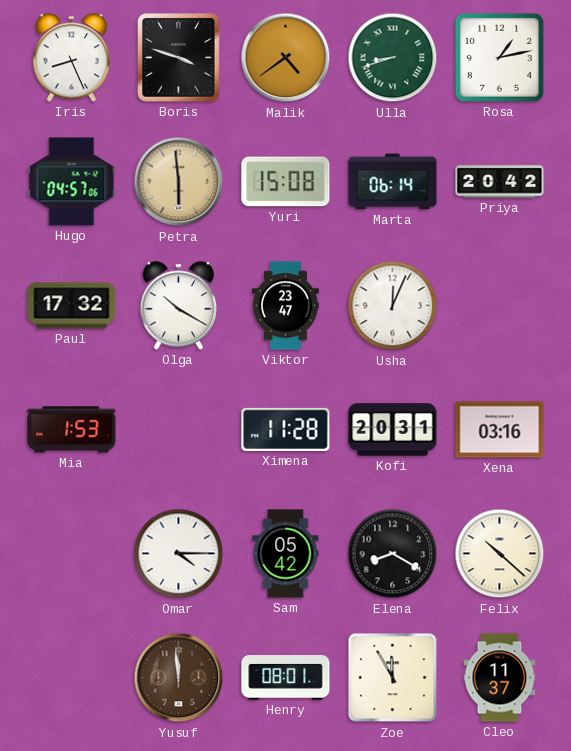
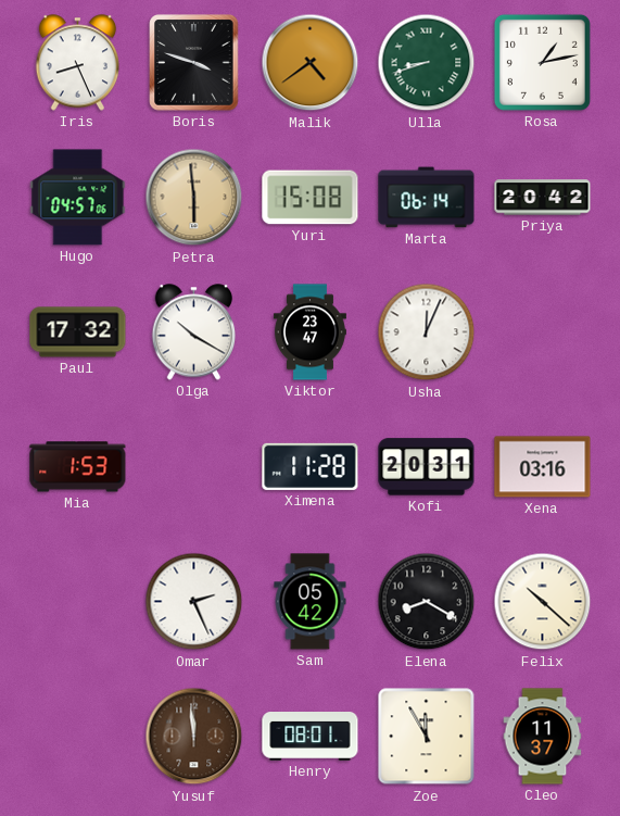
Omar: 4:15 -> 2:26 (194, 602)
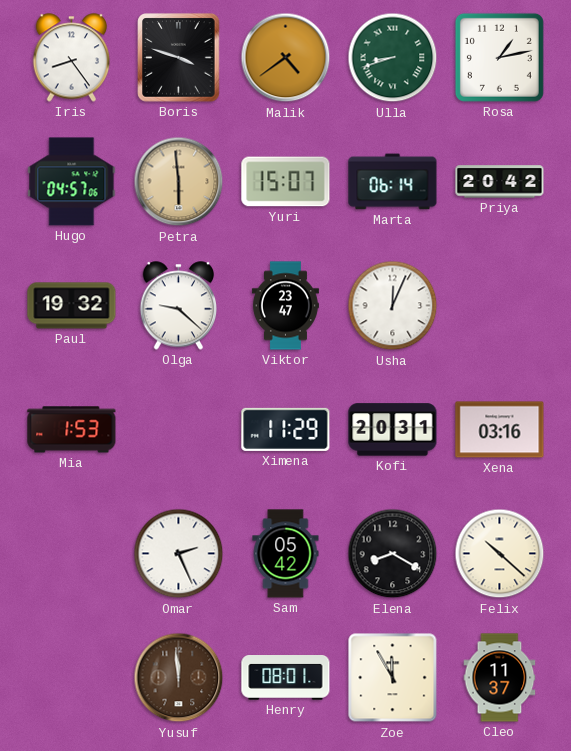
Iris: 8:26 -> 8:24 (72, 58)
Yuri: 15:08 -> 15:07 (286, 182)
Paul: 17:32 -> 19:32 (72, 306)
Olga: 10:20 -> 9:22 (179, 306)
Ximena: 11:28 -> 11:29 (286, 429)
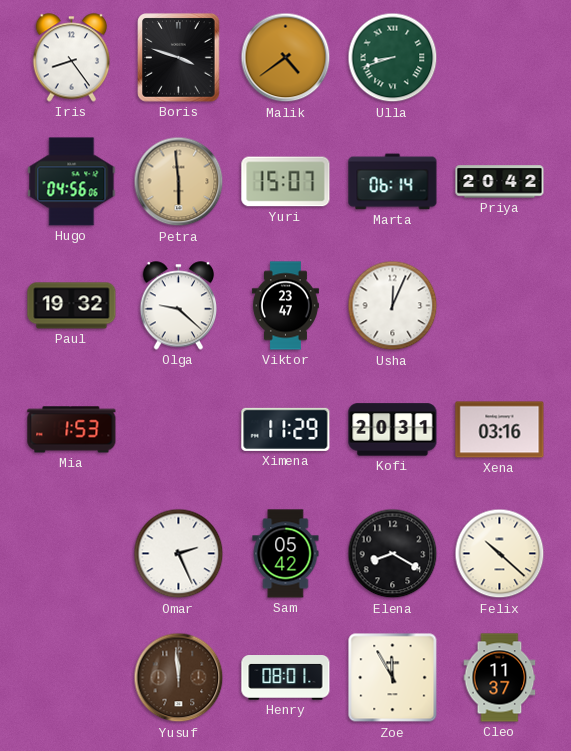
Rosa: 1:13 -> none (499, 57)
Hugo: 04:57 -> 04:56 (72, 182)
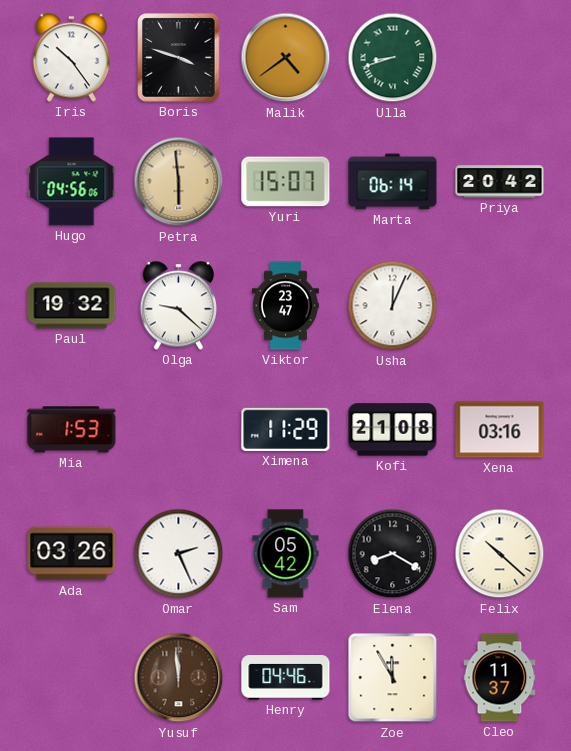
Iris: 8:24 -> 10:24 (72, 58)
Kofi: 20:31 -> 21:08 (393, 430)
Ada: none -> 03:26 (72, 554)
Henry: 08:01 -> 04:46 (286, 678)
